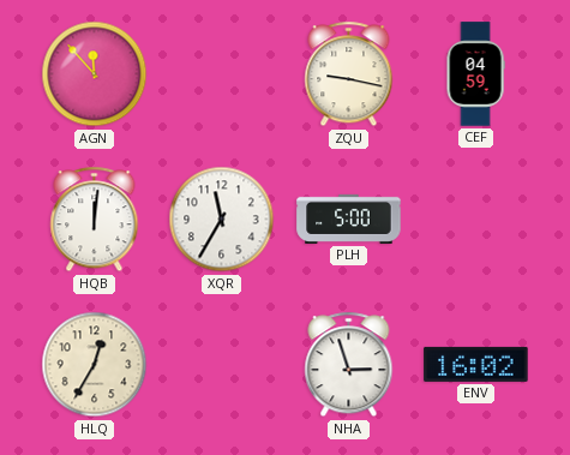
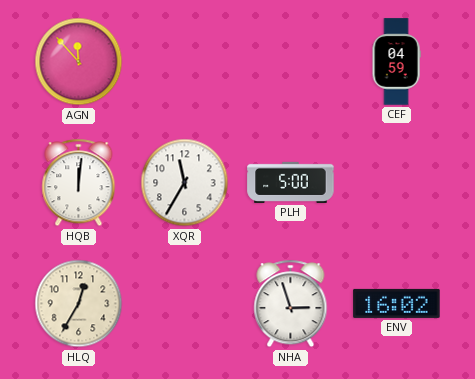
ZQU: 9:17 -> none (349, 74)
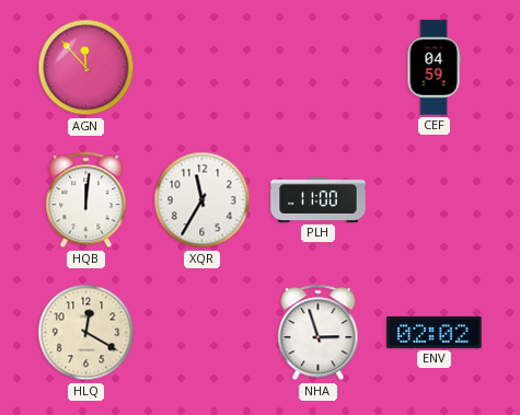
PLH: 5:00 -> 11:00 (319, 199)
HLQ: 12:35 -> 12:20 (86, 333)
ENV: 16:02 -> 02:02 (435, 332)
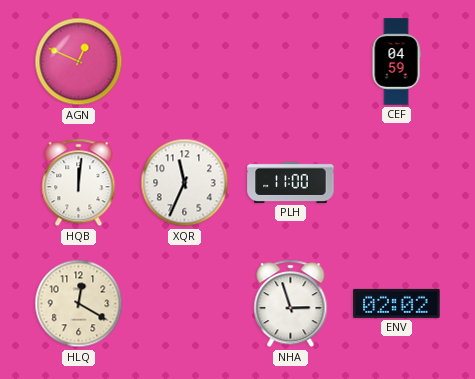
AGN: 11:53 -> 12:49 (79, 62)
XQR: 11:35 -> 11:34 (185, 183)
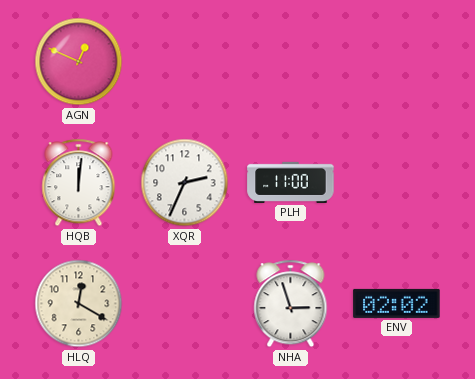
CEF: 04:59 -> none (396, 62)
XQR: 11:34 -> 2:34 (185, 183)
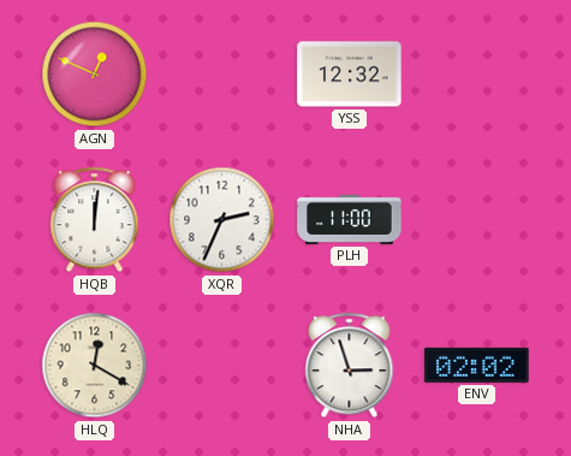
YSS: none -> 12:32 (350, 75)
